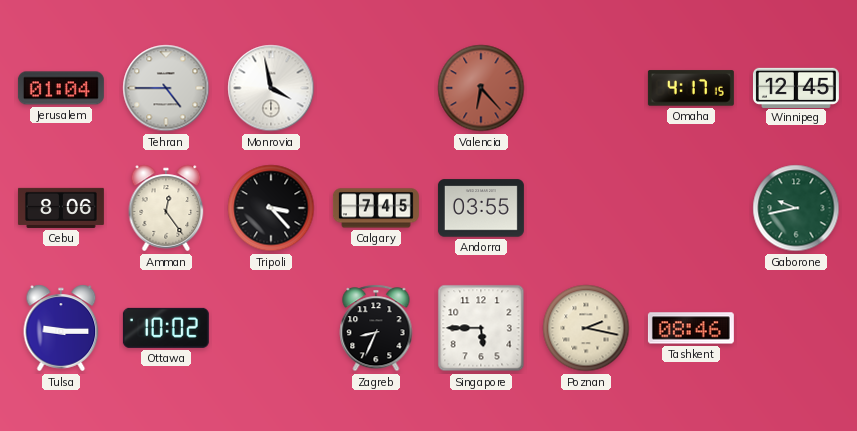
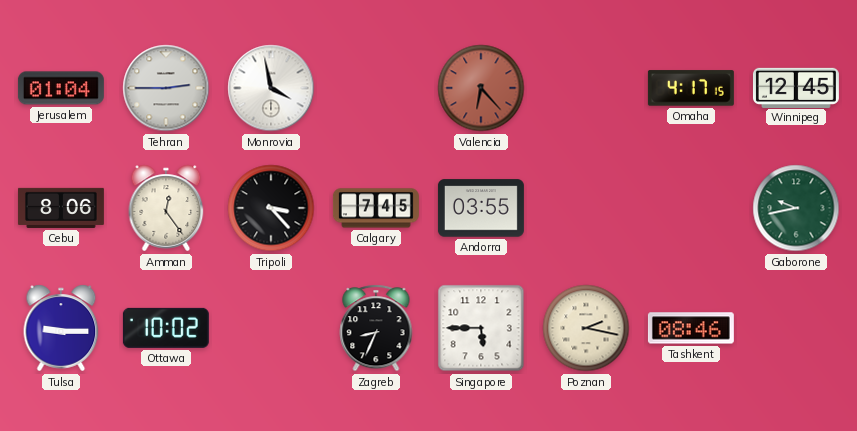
Tehran: 4:45 -> 2:45 (166, 88)
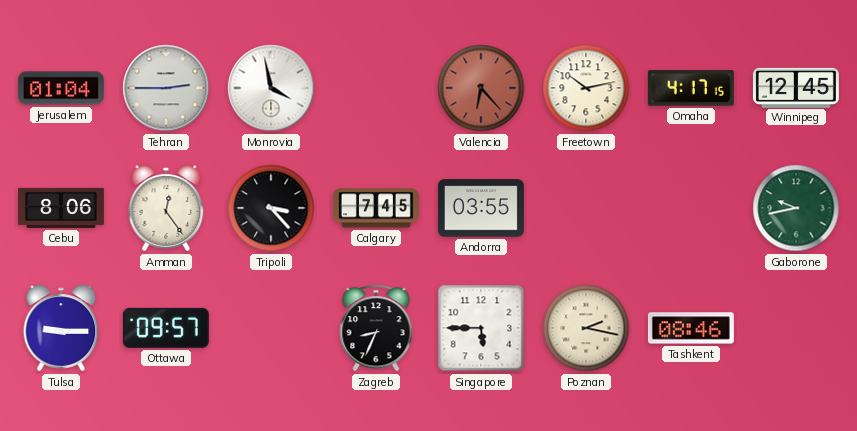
Freetown: none -> 10:13 (586, 88)
Ottawa: 10:02 -> 09:57 (166, 328)
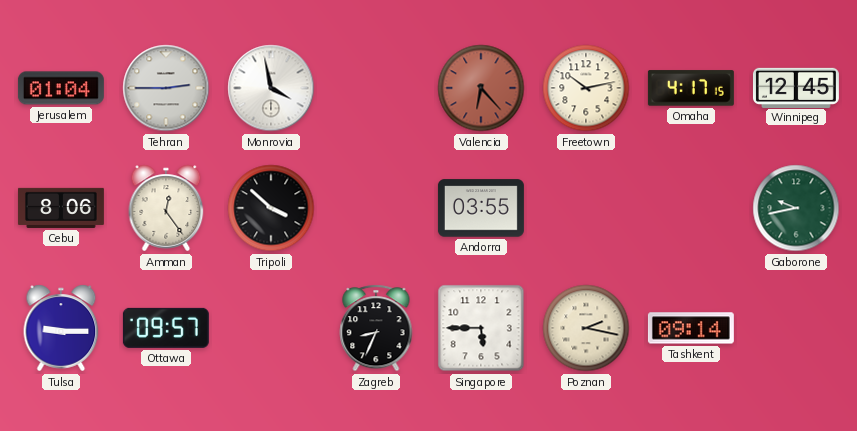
Tripoli: 3:23 -> 3:52 (271, 208)
Calgary: 7:45 -> none (376, 208)
Tashkent: 08:46 -> 09:14 (691, 328)
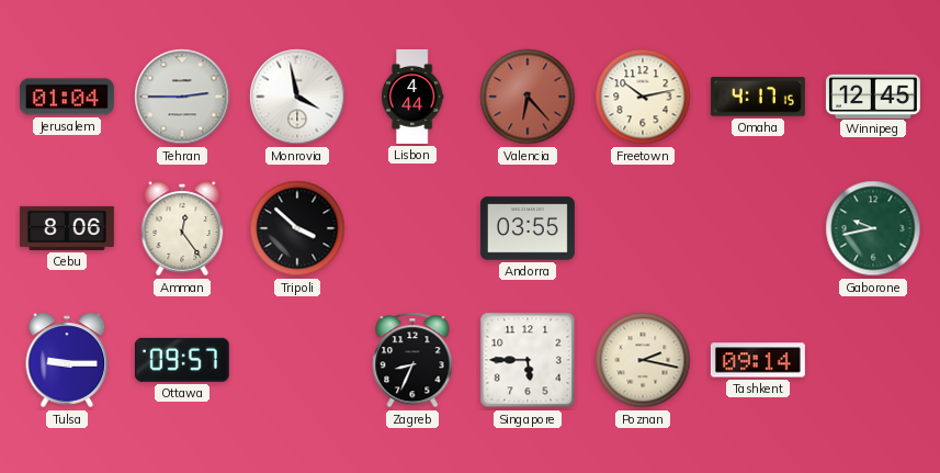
Lisbon: none -> 4:44 (412, 97)
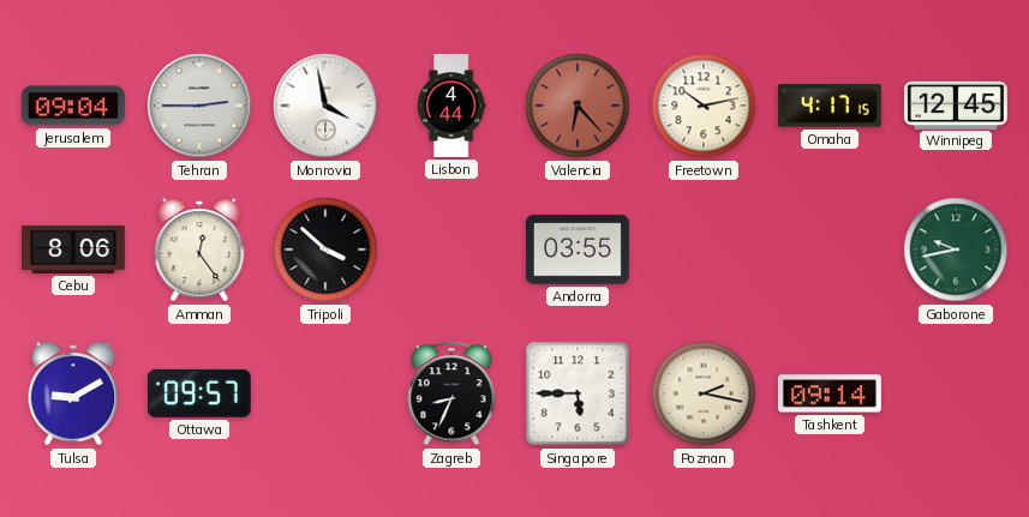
Jerusalem: 01:04 -> 09:04 (73, 106)
Tulsa: 9:15 -> 9:10 (73, 393)
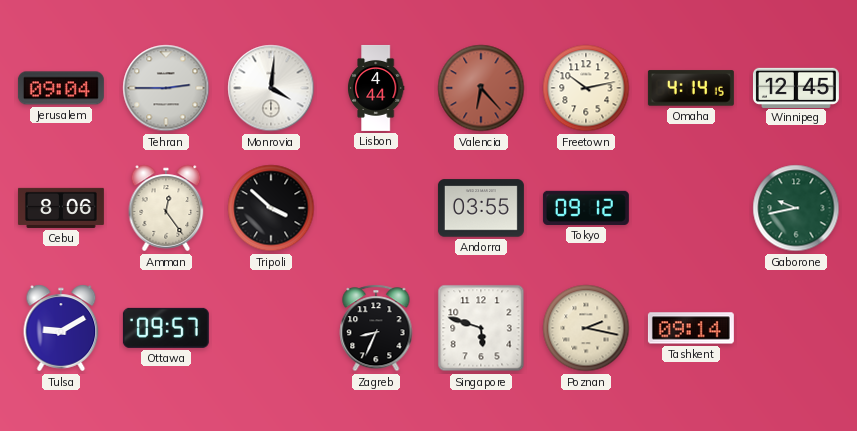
Monrovia: 3:58 -> 4:01 (271, 88)
Omaha: 4:17 -> 4:14 (691, 88)
Tokyo: none -> 09:12 (586, 208)
Singapore: 5:45 -> 5:48 (481, 328)
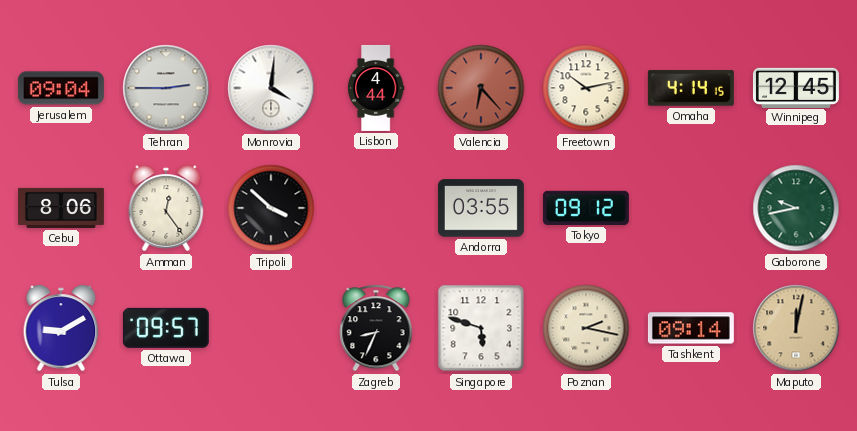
Maputo: none -> 12:02 (796, 328)
